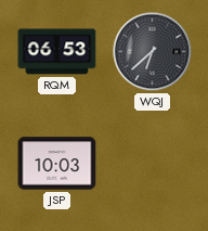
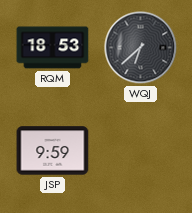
RQM: 06:53 -> 18:53 (53, 48)
JSP: 10:03 -> 9:59 (53, 151)
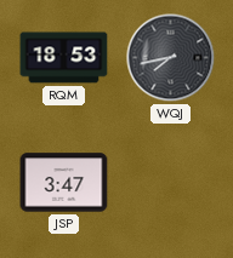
WQJ: 6:38 -> 7:43 (171, 58)
JSP: 9:59 -> 3:47 (64, 183)
